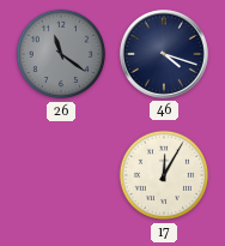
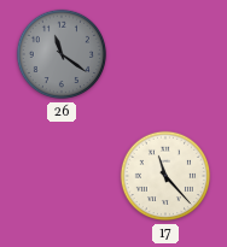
46: 4:18 -> none (165, 55)
17: 12:05 -> 11:23 (165, 176)
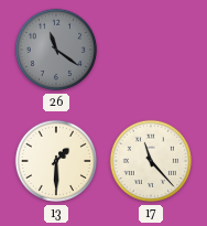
13: none -> 1:30 (56, 161)
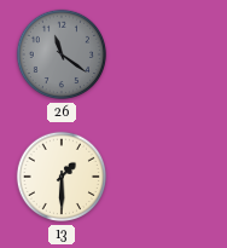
17: 11:23 -> none (151, 161)
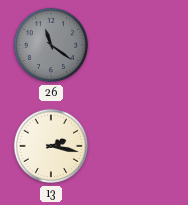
13: 1:30 -> 2:17 (51, 146)
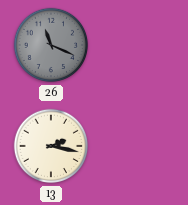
26: 11:21 -> 11:19 (51, 45)
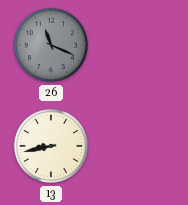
13: 2:17 -> 8:43 (51, 146)
